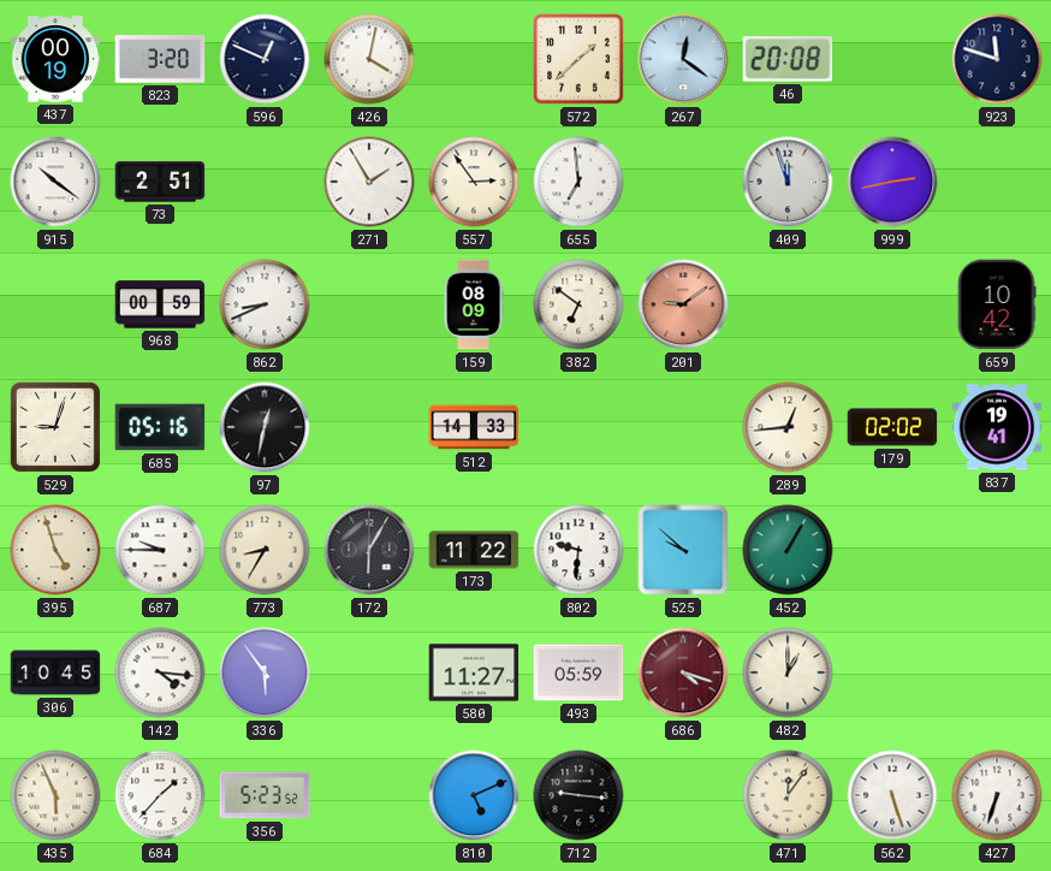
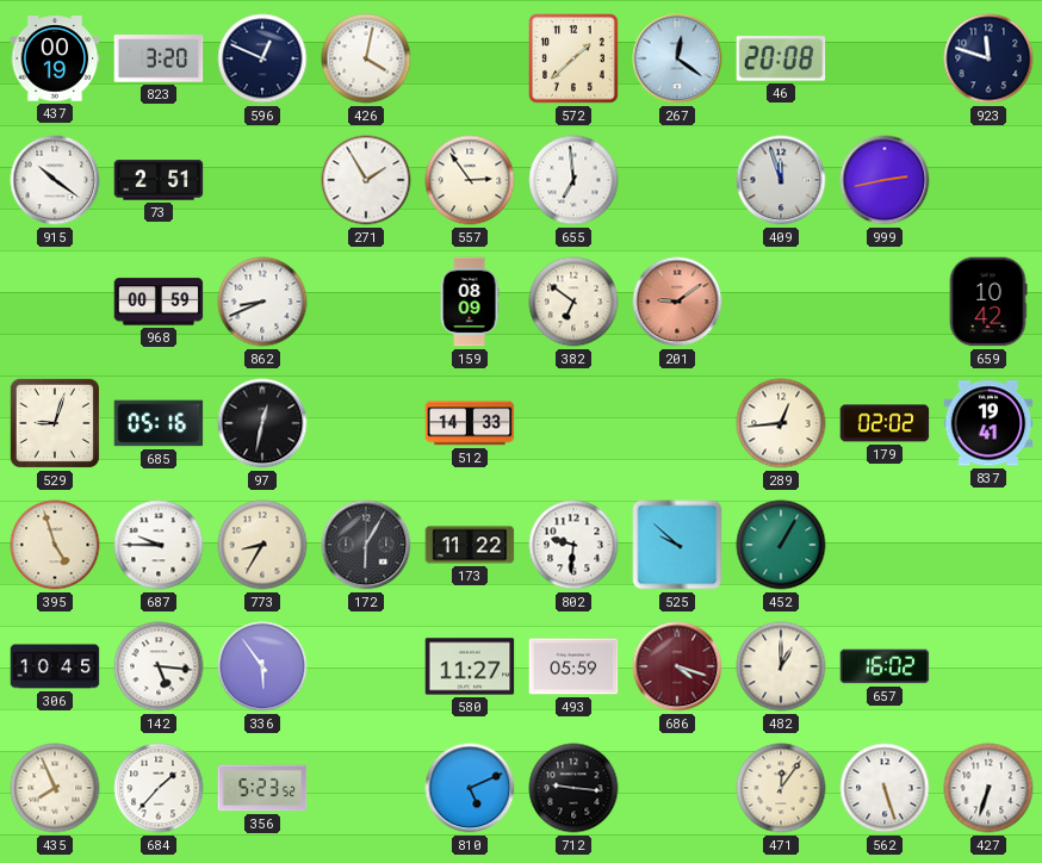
142: 4:16 -> 5:16 (159, 666)
657: none -> 16:02 (885, 666)
435: 5:56 -> 7:56 (55, 788)
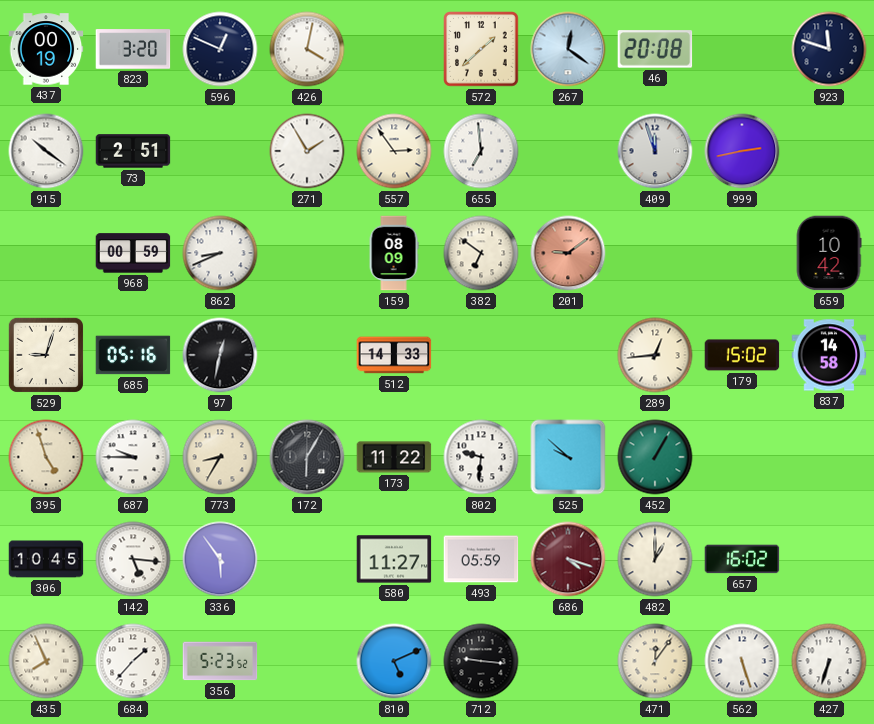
179: 02:02 -> 15:02 (742, 355)
837: 19:41 -> 14:58 (829, 355)
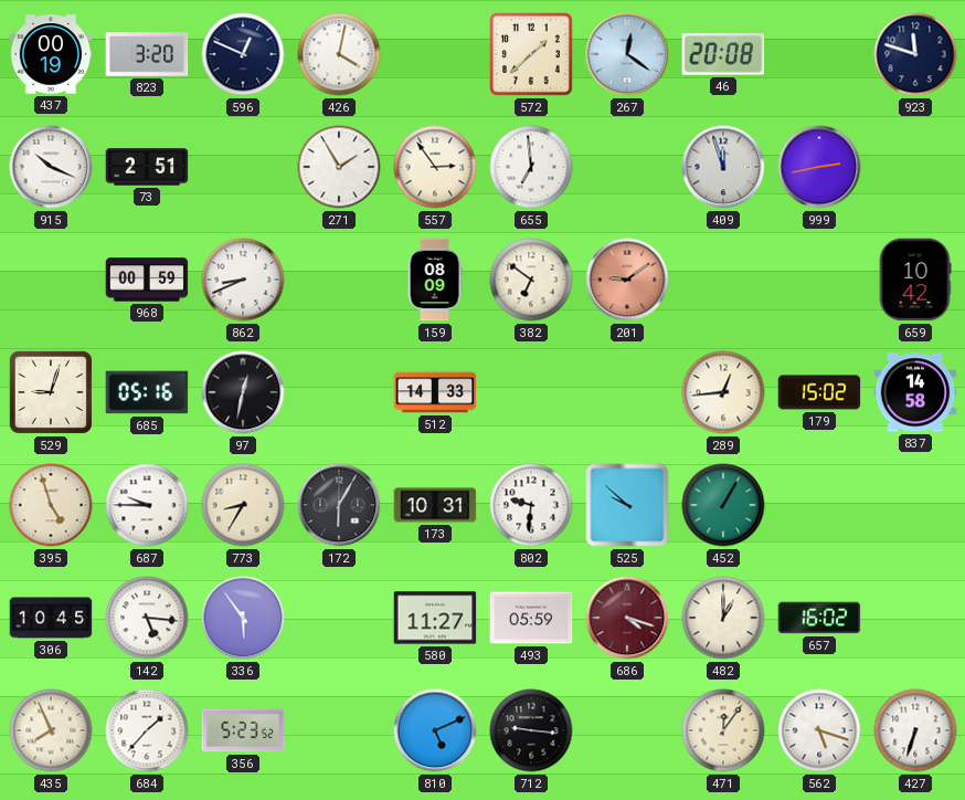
915: 10:21 -> 10:19 (51, 167)
173: 11:22 -> 10:31 (435, 505)
562: 5:27 -> 5:18 (819, 730)
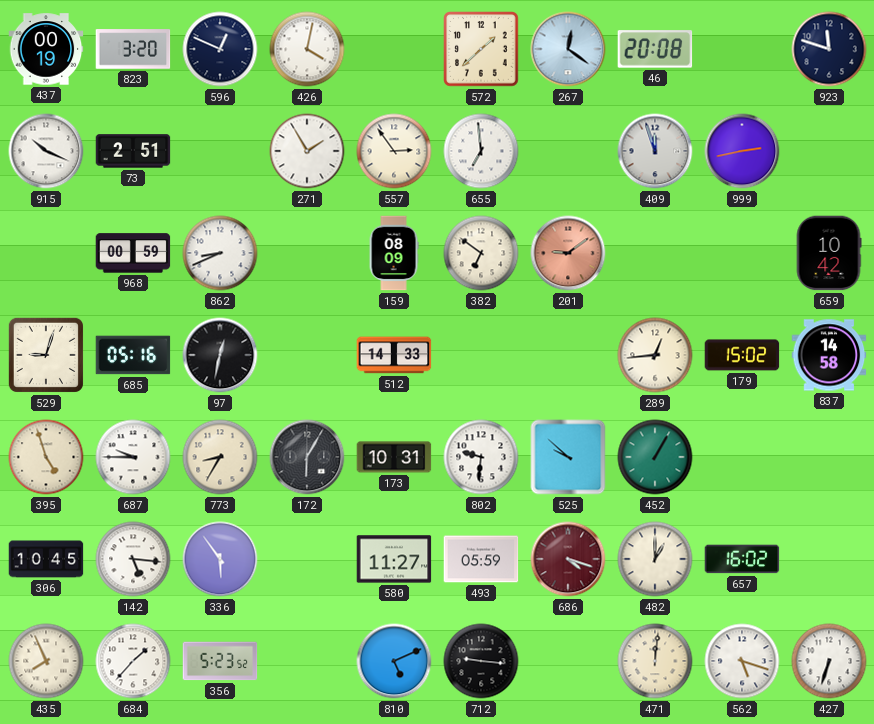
471: 12:06 -> 12:01 (655, 661)
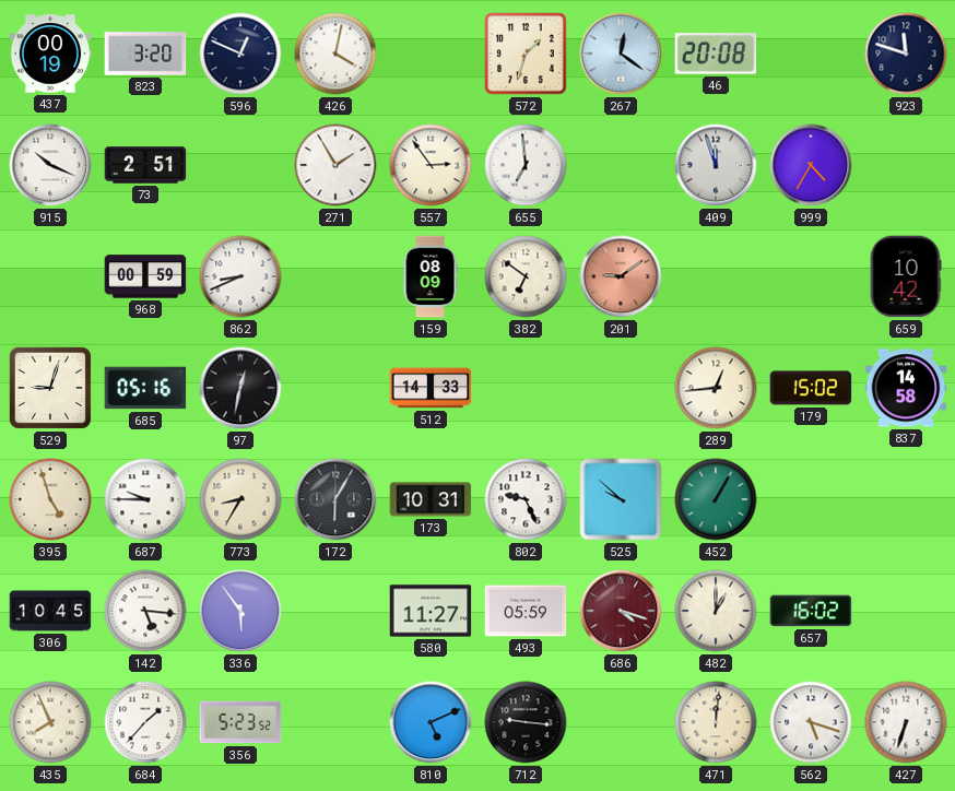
572: 1:38 -> 1:33 (526, 54)
999: 2:43 -> 4:35 (811, 165)
802: 9:31 -> 9:26 (526, 499)
